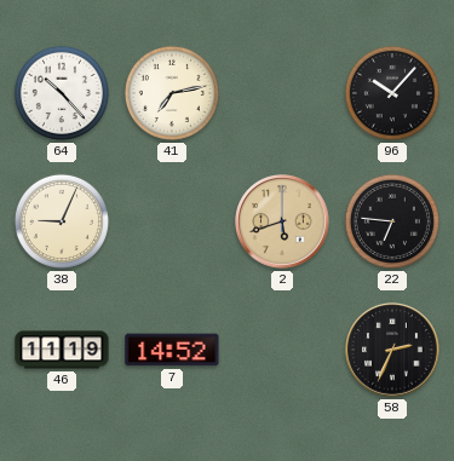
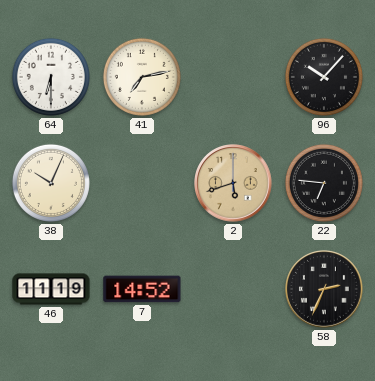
64: 10:23 -> 6:30 (51, 77)
38: 9:04 -> 10:04 (51, 183)
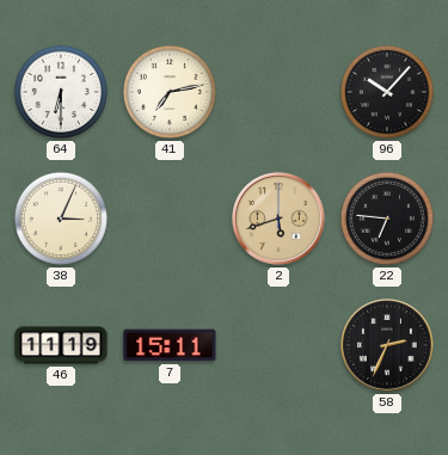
38: 10:04 -> 3:04 (61, 219)
7: 14:52 -> 15:11 (170, 345)
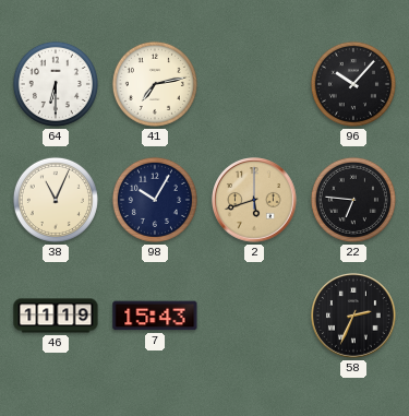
38: 3:04 -> 11:04 (56, 200)
98: none -> 10:05 (155, 200)
7: 15:11 -> 15:43 (155, 316)
